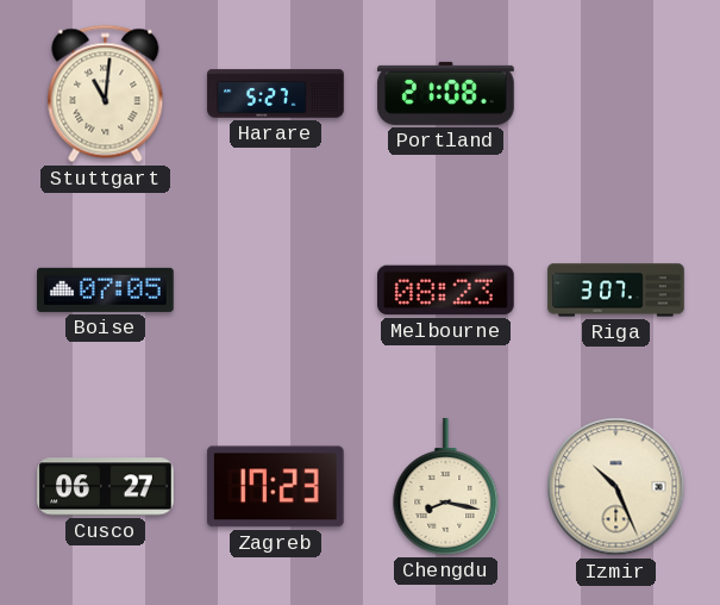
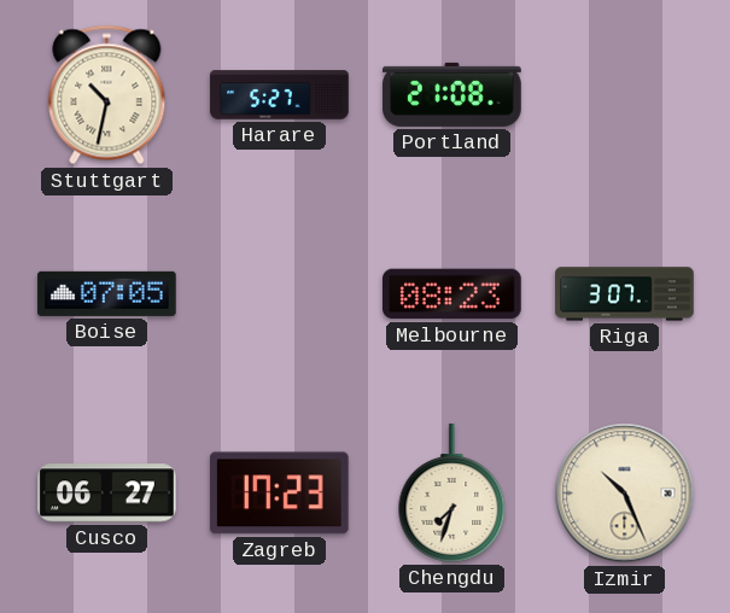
Stuttgart: 11:01 -> 10:32 (107, 95)
Chengdu: 8:17 -> 7:33 (452, 494)
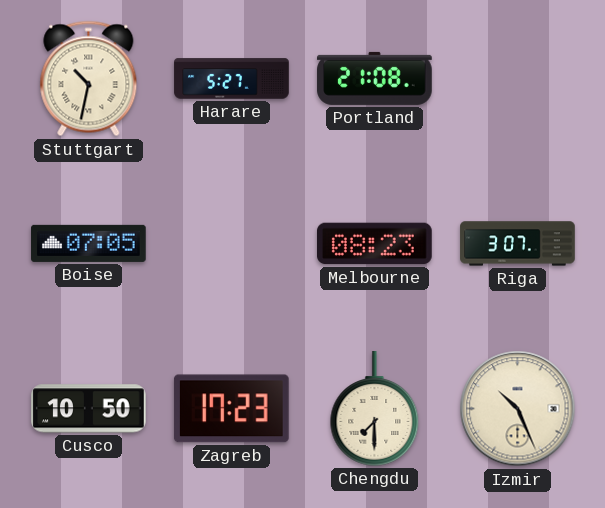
Cusco: 06:27 -> 10:50 (89, 409)
Chengdu: 7:33 -> 7:30 (375, 409)
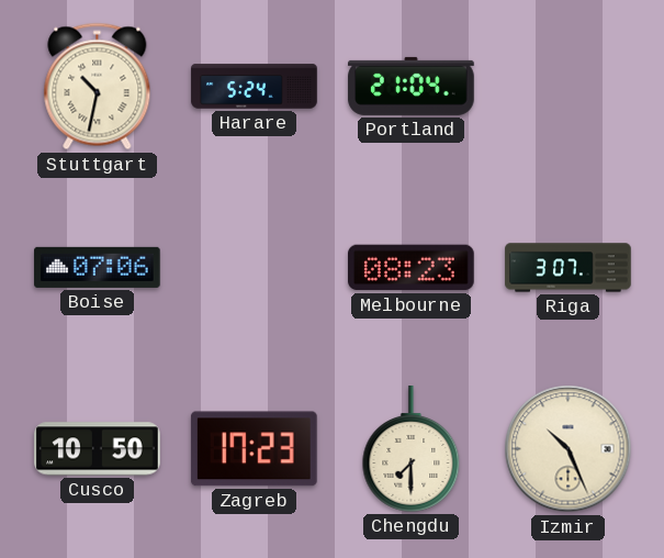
Harare: 5:27 -> 5:24 (255, 87)
Portland: 21:08 -> 21:04 (412, 86)
Boise: 07:05 -> 07:06 (98, 267)
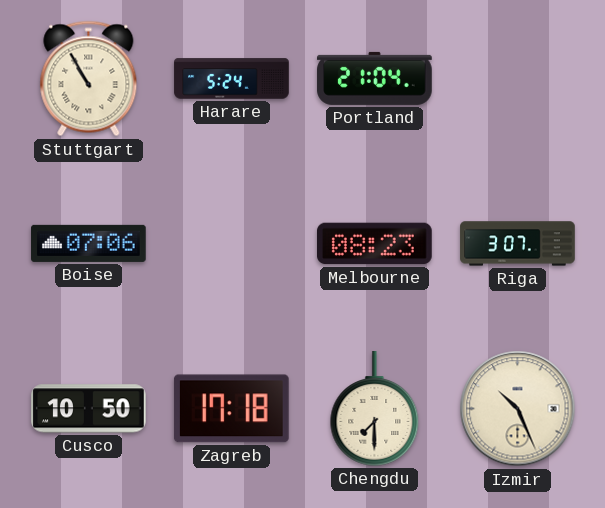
Stuttgart: 10:32 -> 10:55 (89, 79)
Zagreb: 17:23 -> 17:18 (231, 409)
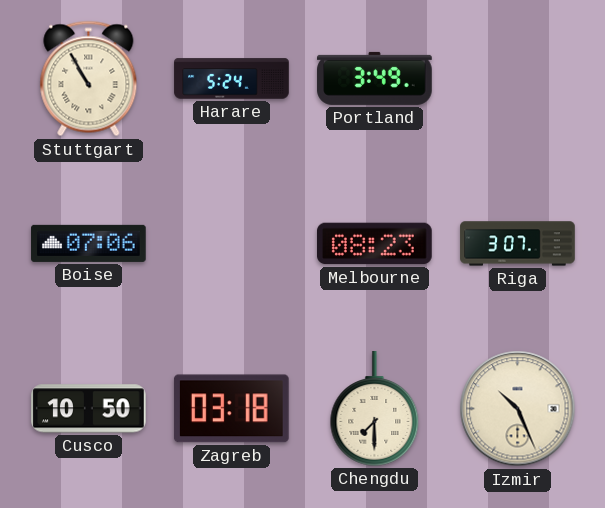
Portland: 21:04 -> 3:49 (375, 78)
Zagreb: 17:18 -> 03:18 (231, 409)
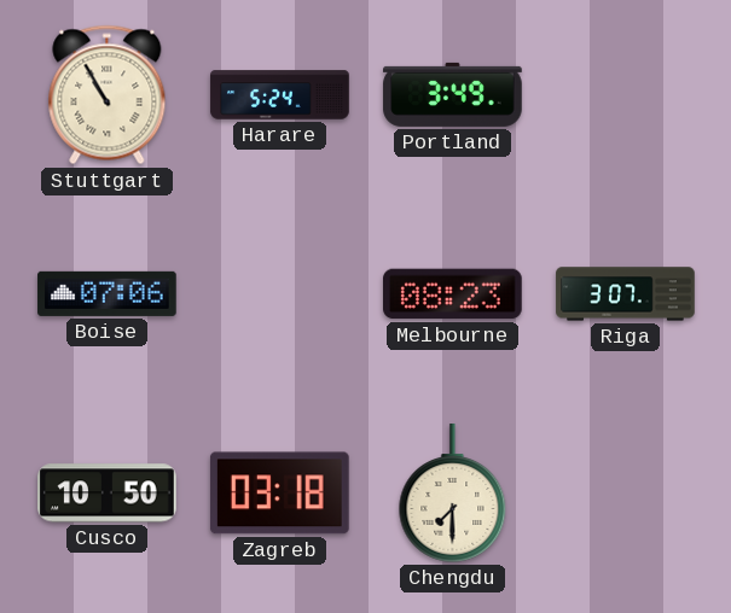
Izmir: 10:26 -> none (518, 409)
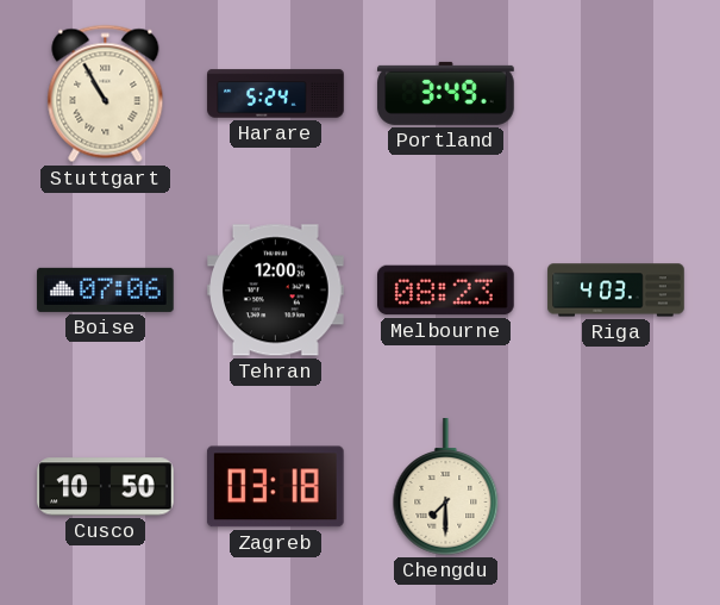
Tehran: none -> 12:00 (276, 291)
Riga: 3:07 -> 4:03 (616, 291)
